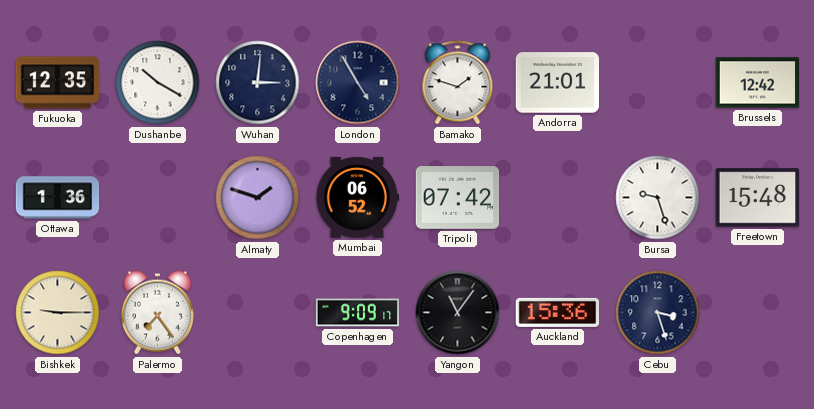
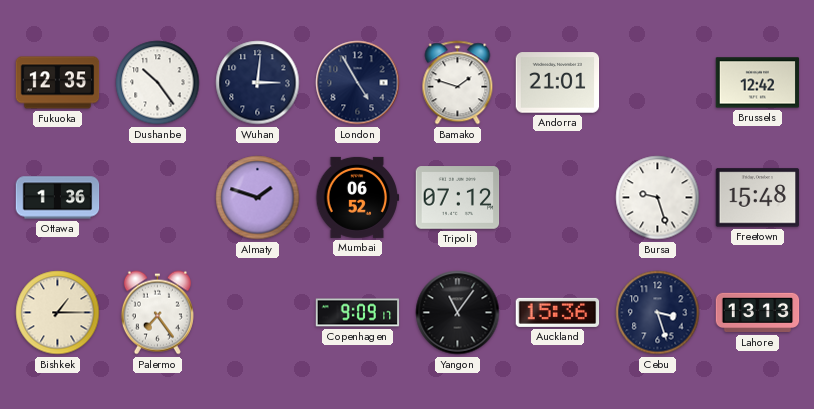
Dushanbe: 10:20 -> 10:24 (158, 83)
Tripoli: 07:42 -> 07:12 (458, 198)
Bishkek: 9:15 -> 1:15 (58, 313)
Lahore: none -> 13:13 (758, 313)
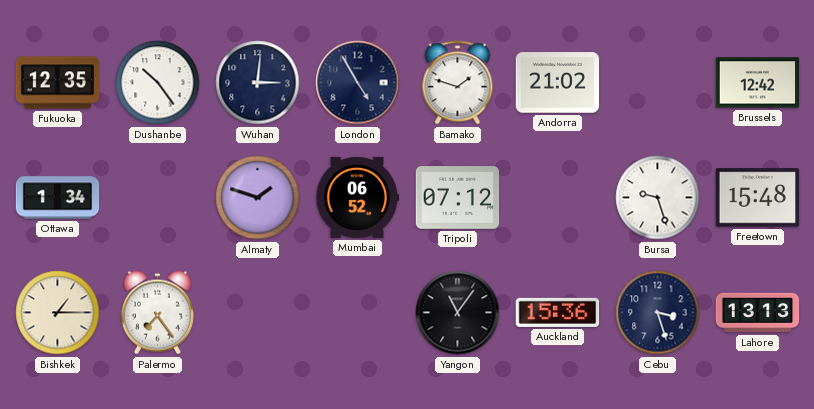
Andorra: 21:01 -> 21:02 (558, 83)
Ottawa: 1:36 -> 1:34 (58, 198)
Copenhagen: 9:09 -> none (358, 313)
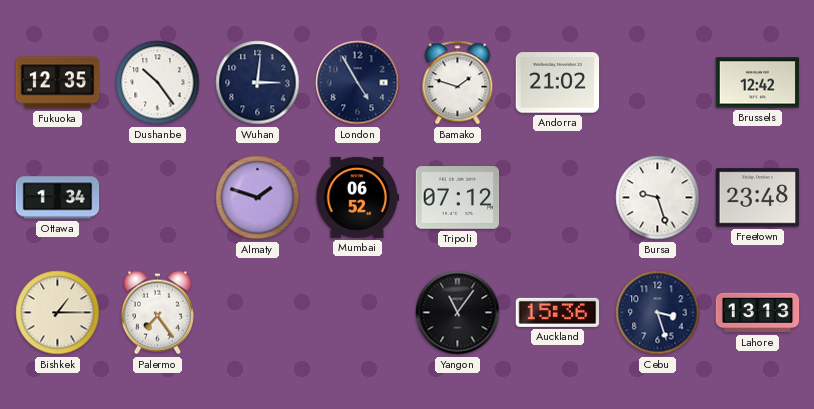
Freetown: 15:48 -> 23:48 (758, 198)
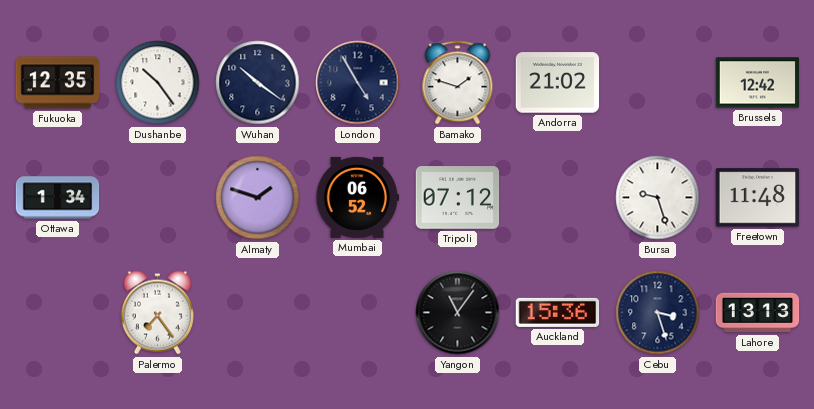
Wuhan: 3:01 -> 10:21 (258, 83)
Freetown: 23:48 -> 11:48 (758, 198)
Bishkek: 1:15 -> none (58, 313)
